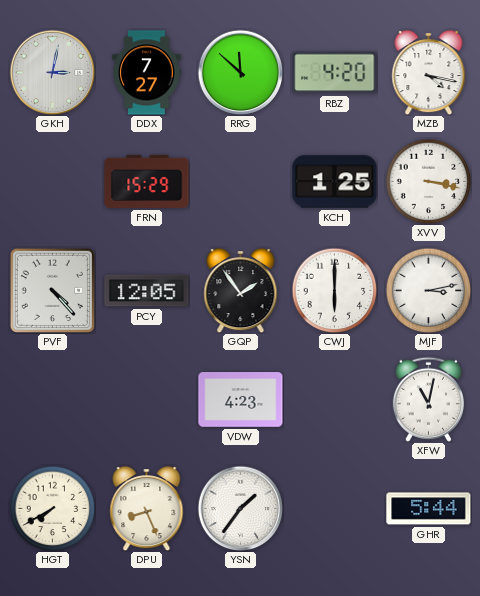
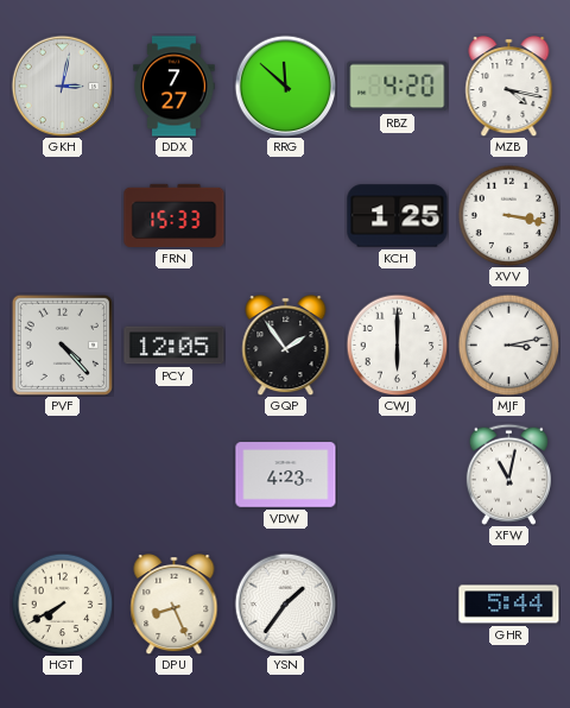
FRN: 15:29 -> 15:33 (175, 215)
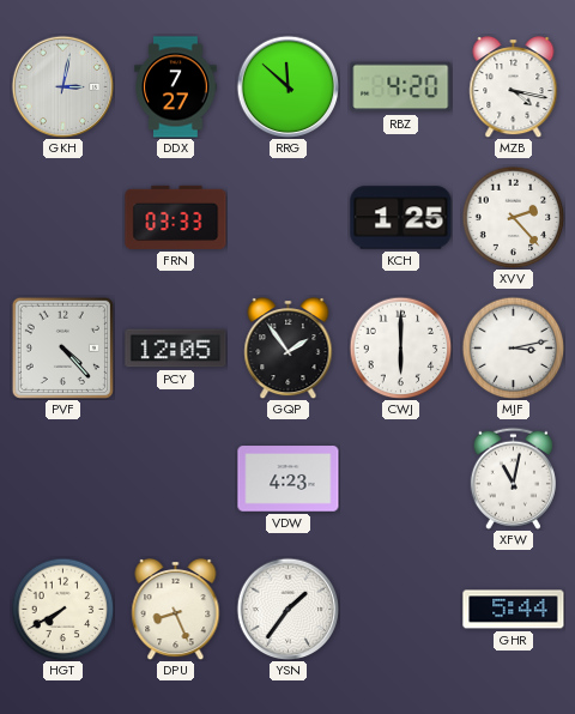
FRN: 15:33 -> 03:33 (176, 217)
XVV: 3:17 -> 2:23 (513, 217)
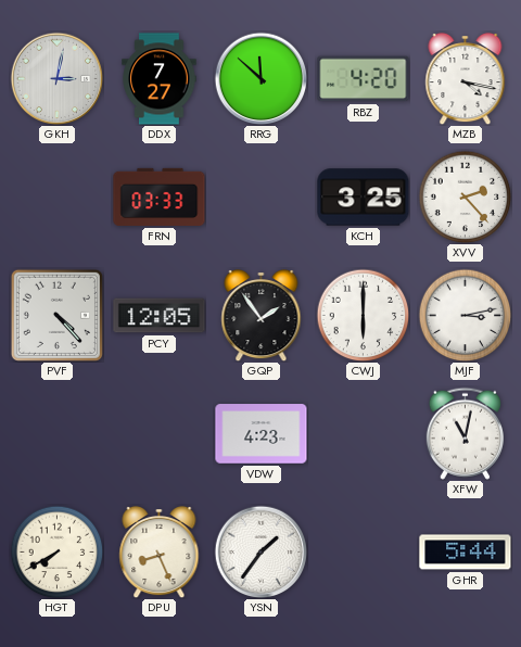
KCH: 1:25 -> 3:25 (364, 198)
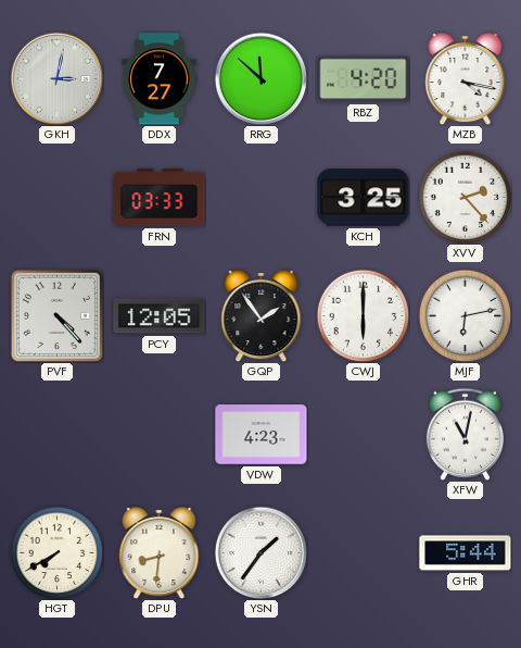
MJF: 3:13 -> 6:13 (465, 315)
DPU: 8:26 -> 8:31 (160, 553)
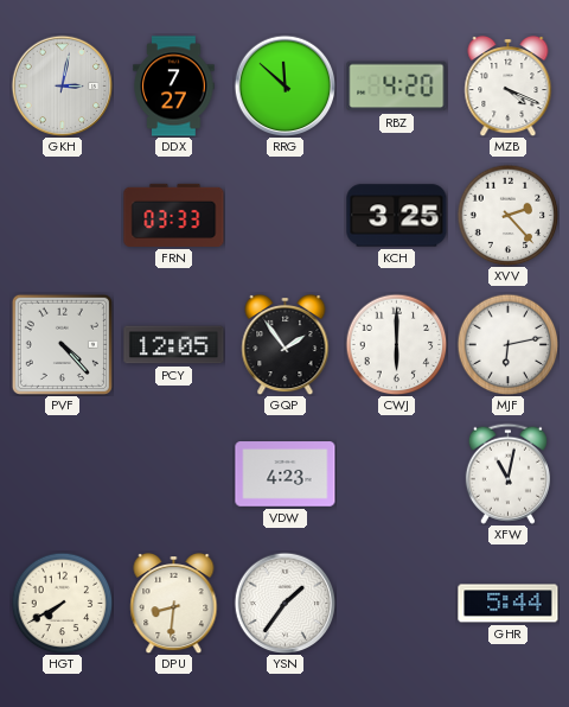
MZB: 4:17 -> 4:19 (509, 87)
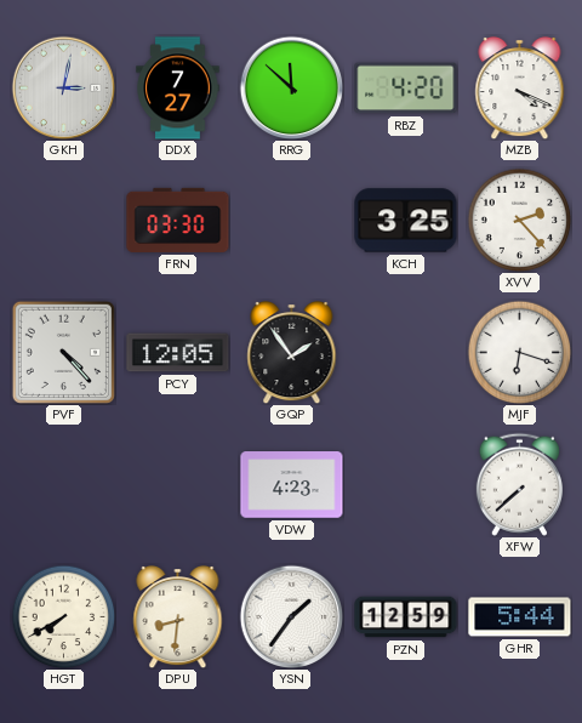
FRN: 03:33 -> 03:30 (178, 220)
CWJ: 6:00 -> none (396, 344)
MJF: 6:13 -> 6:18 (519, 352)
XFW: 11:02 -> 7:38 (519, 484)
PZN: none -> 12:59 (406, 617)
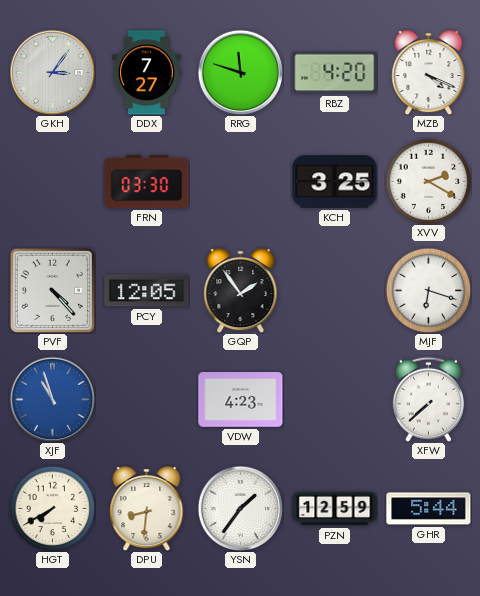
GKH: 3:02 -> 3:06 (52, 72)
RRG: 11:52 -> 11:48 (240, 72)
XVV: 2:23 -> 2:20 (428, 181)
XJF: none -> 10:57 (52, 399)
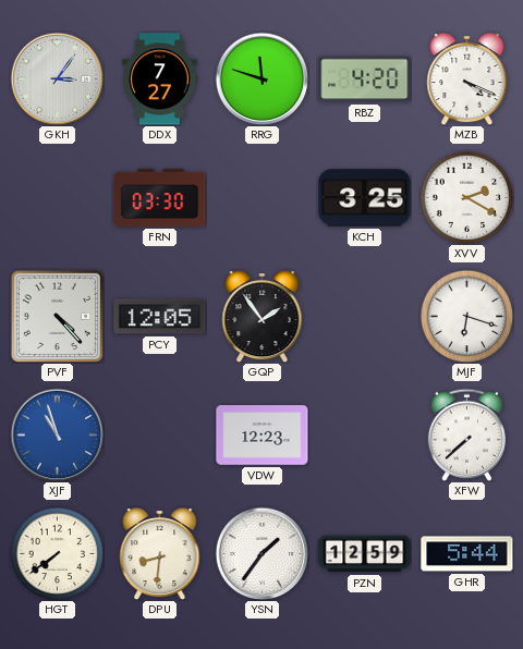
VDW: 4:23 -> 12:23 (263, 436)
HGT: 7:40 -> 7:39 (57, 553)
